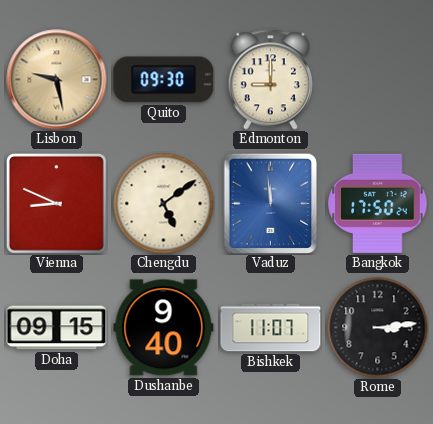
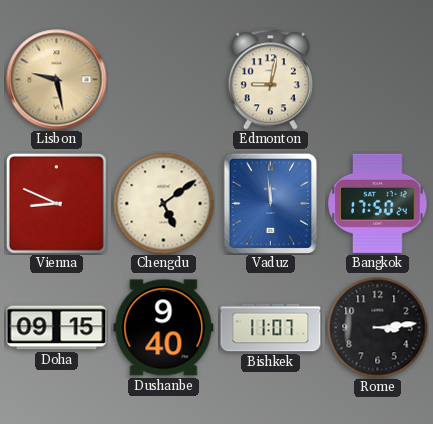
Quito: 09:30 -> none (164, 80)
Edmonton: 9:00 -> 9:02 (270, 80)
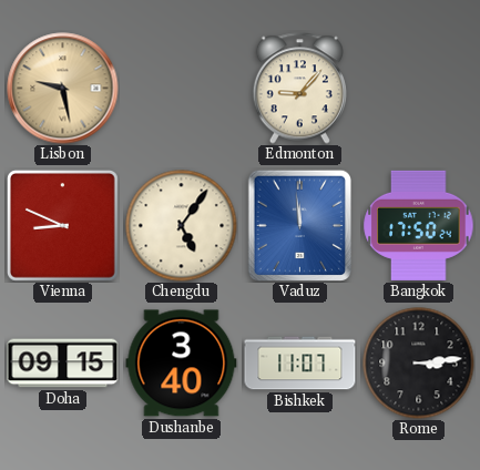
Edmonton: 9:02 -> 9:07 (299, 89)
Chengdu: 5:09 -> 5:06 (182, 226)
Dushanbe: 9:40 -> 3:40 (182, 364)
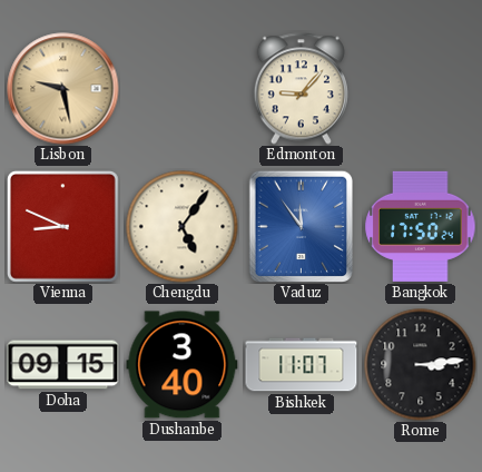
Vaduz: 11:59 -> 11:54 (301, 226)
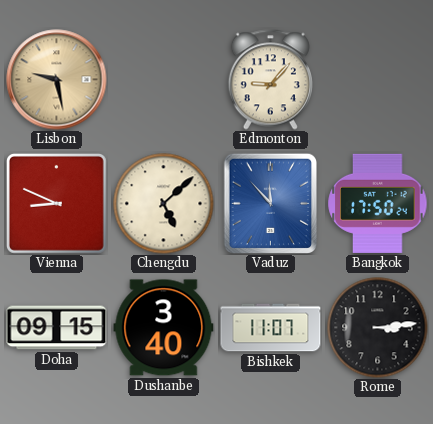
Chengdu: 5:06 -> 5:08 (164, 204)
Vaduz: 11:54 -> 11:53 (270, 203)
